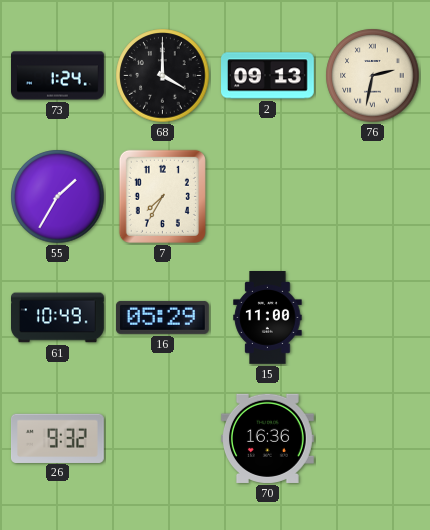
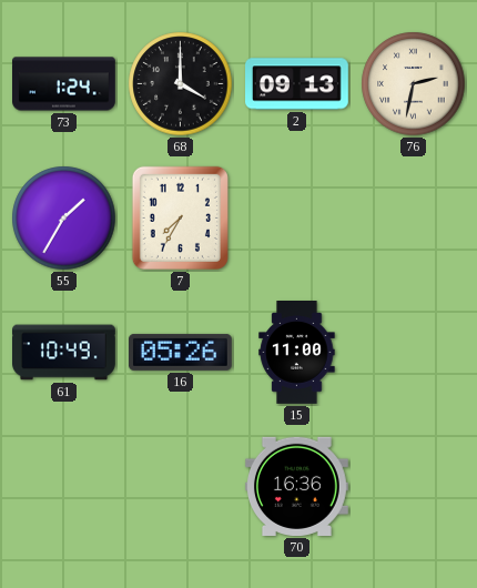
16: 05:29 -> 05:26 (180, 352)
26: 9:32 -> none (57, 438)
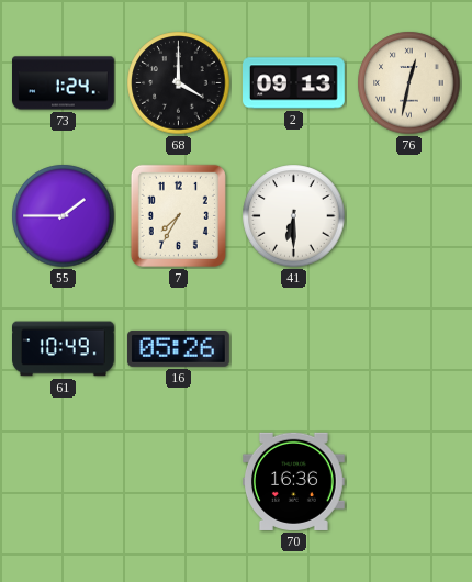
76: 2:32 -> 12:32 (409, 83)
55: 1:35 -> 1:45 (64, 216)
41: none -> 6:30 (294, 216)
15: 11:00 -> none (297, 353)
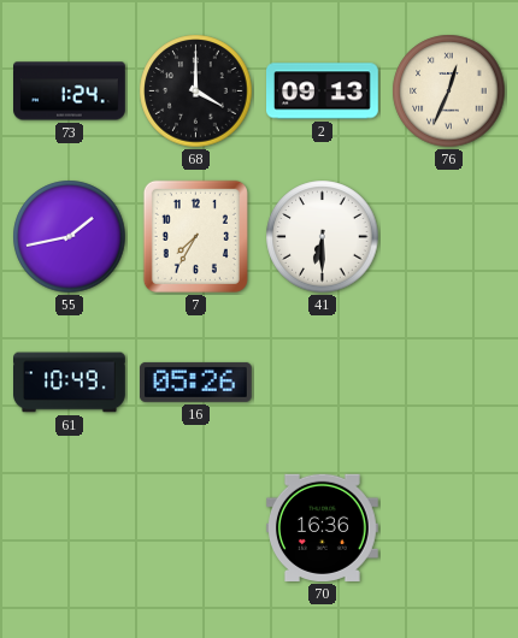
76: 12:32 -> 12:34 (449, 91)
55: 1:45 -> 1:43 (70, 237)
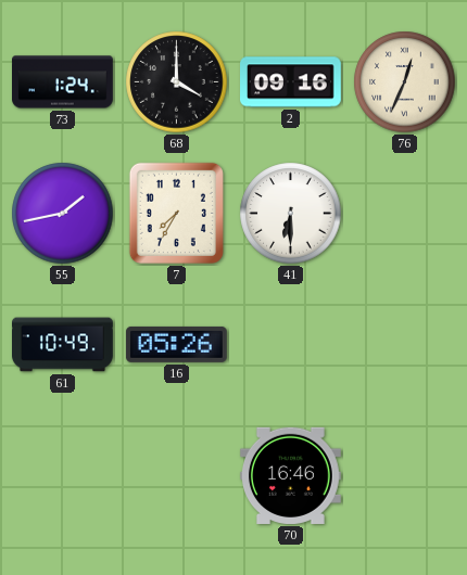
2: 09:13 -> 09:16 (291, 82)
70: 16:36 -> 16:46 (290, 475)
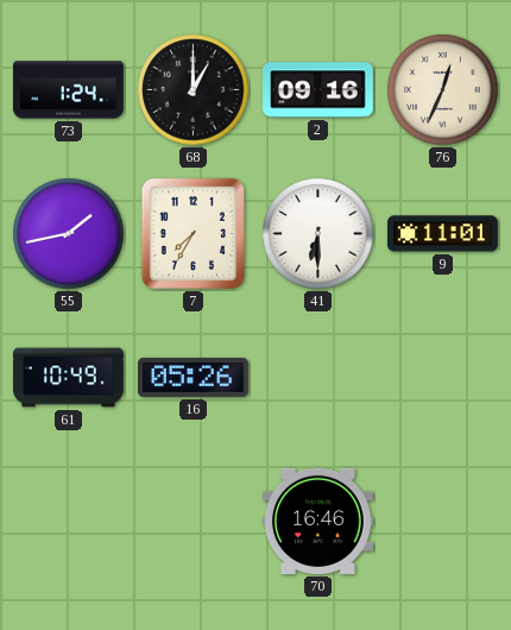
68: 4:00 -> 1:00 (194, 90)
9: none -> 11:01 (442, 234)
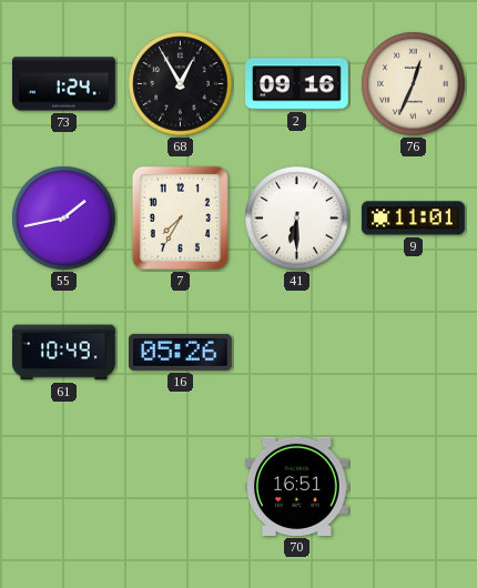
68: 1:00 -> 12:55 (181, 84)
70: 16:46 -> 16:51 (296, 486)
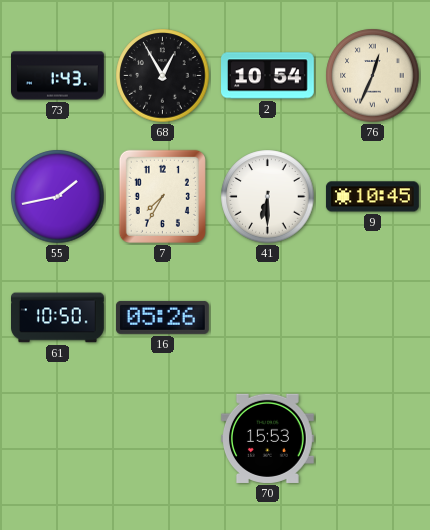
73: 1:24 -> 1:43 (58, 76)
2: 09:16 -> 10:54 (268, 76)
9: 11:01 -> 10:45 (372, 197)
61: 10:49 -> 10:50 (58, 318)
70: 16:51 -> 15:53 (267, 438)
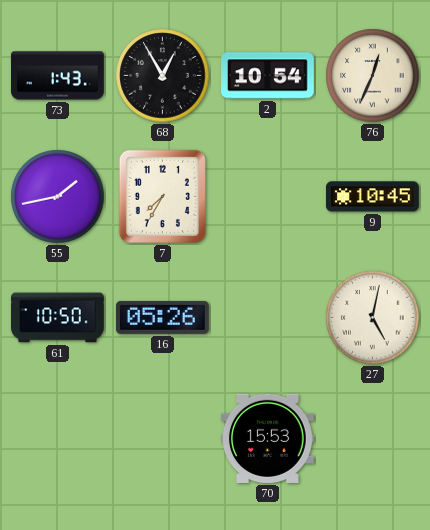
41: 6:30 -> none (268, 197)
27: none -> 5:02 (373, 318)
